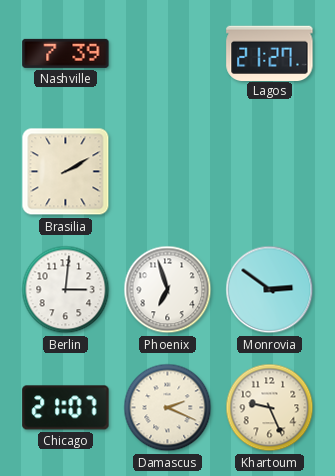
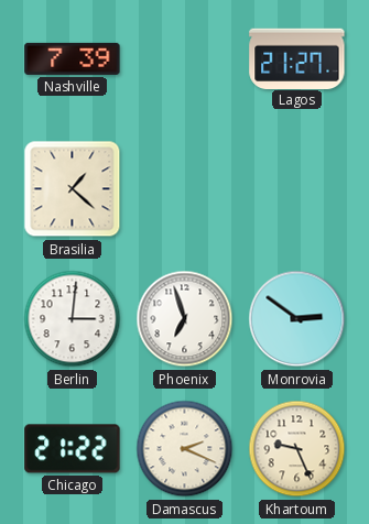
Brasilia: 2:10 -> 1:22 (73, 189)
Chicago: 21:07 -> 21:22 (73, 449)
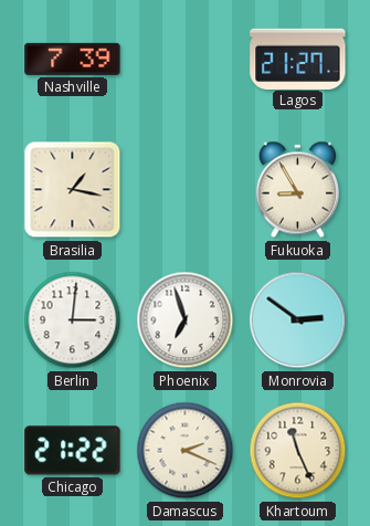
Brasilia: 1:22 -> 1:17 (73, 190)
Fukuoka: none -> 8:55 (297, 190)
Khartoum: 9:26 -> 11:26 (298, 451)
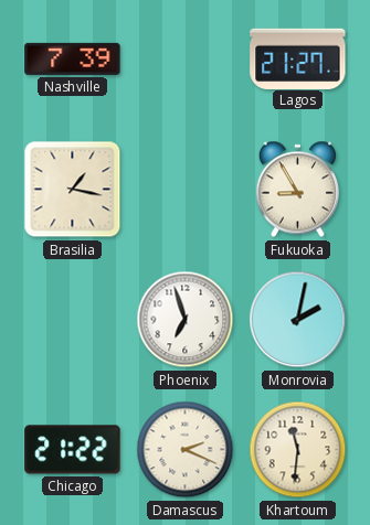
Berlin: 3:01 -> none (73, 320)
Monrovia: 2:51 -> 2:02 (298, 320)
Khartoum: 11:26 -> 11:31 (298, 450)
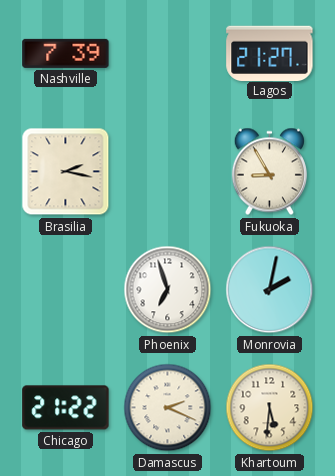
Brasilia: 1:17 -> 2:17 (66, 172)
Khartoum: 11:31 -> 5:31 (270, 408)
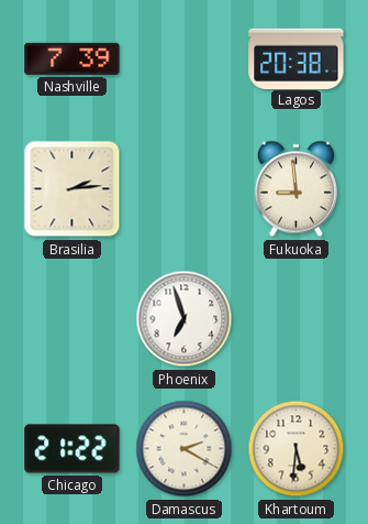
Lagos: 21:27 -> 20:38 (297, 58)
Brasilia: 2:17 -> 2:14 (73, 189)
Fukuoka: 8:55 -> 8:59 (295, 189)
Monrovia: 2:02 -> none (270, 290)
Damascus: 2:19 -> 2:20 (185, 449)
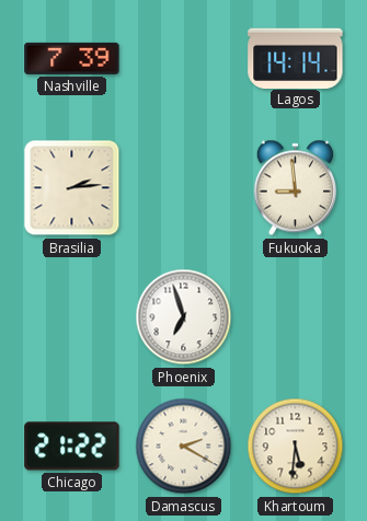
Lagos: 20:38 -> 14:14 (296, 58)
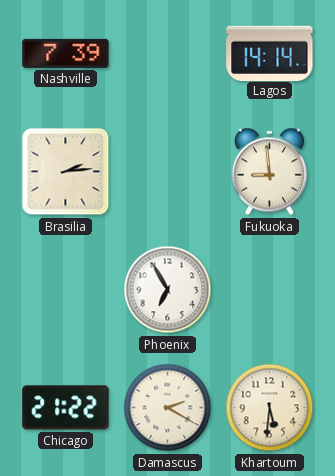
Phoenix: 6:57 -> 6:55 (168, 290)
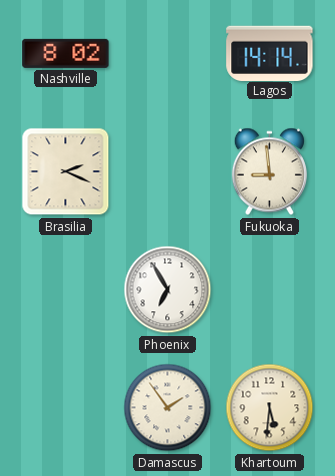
Nashville: 7:39 -> 8:02 (66, 53)
Brasilia: 2:14 -> 2:19 (66, 172)
Chicago: 21:22 -> none (66, 408)
Damascus: 2:20 -> 1:54 (168, 408)
